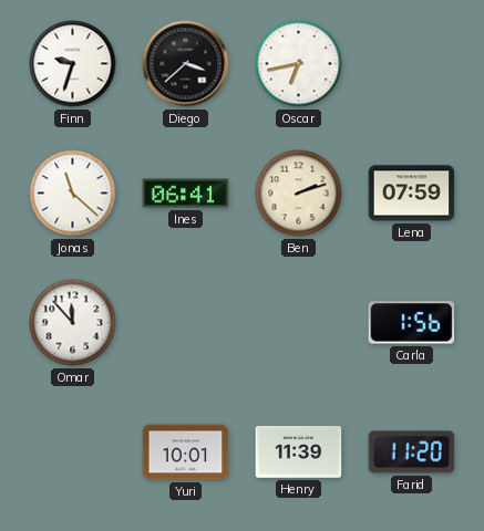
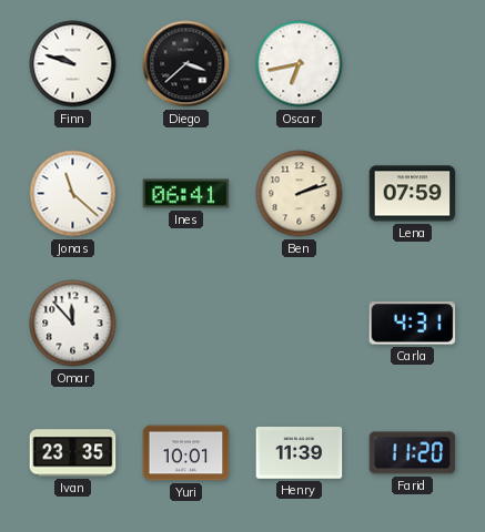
Finn: 9:33 -> 9:48 (73, 64)
Carla: 1:56 -> 4:31 (413, 324)
Ivan: none -> 23:35 (73, 453)
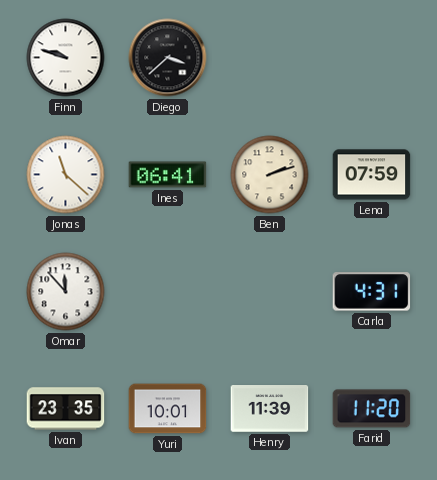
Oscar: 6:43 -> none (300, 64)
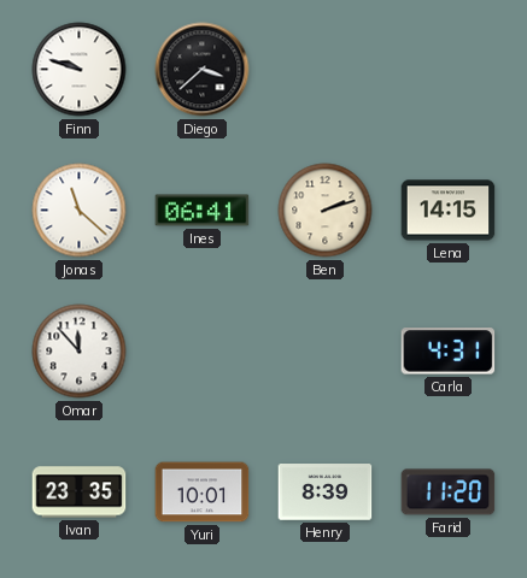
Lena: 07:59 -> 14:15 (449, 211)
Henry: 11:39 -> 8:39 (326, 493)
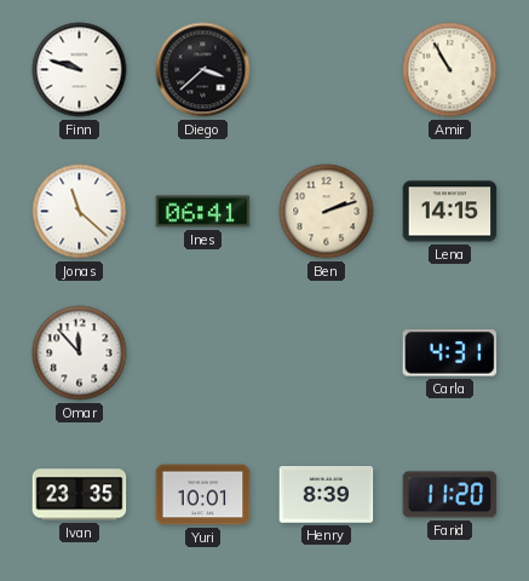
Amir: none -> 10:55 (450, 70)
